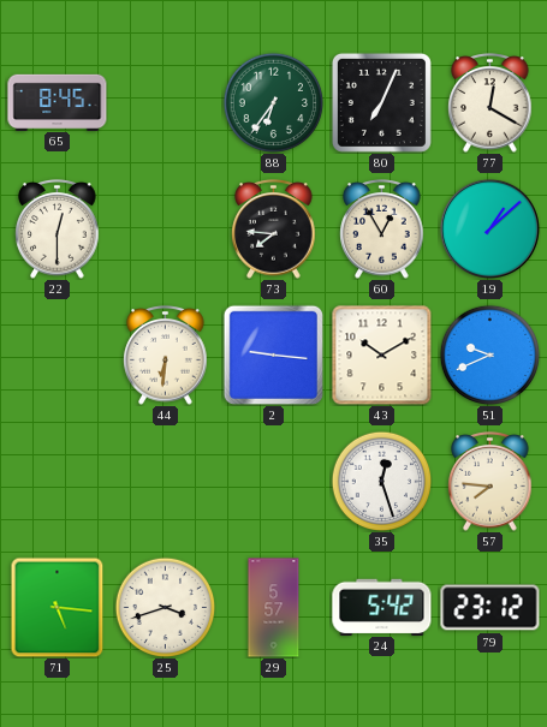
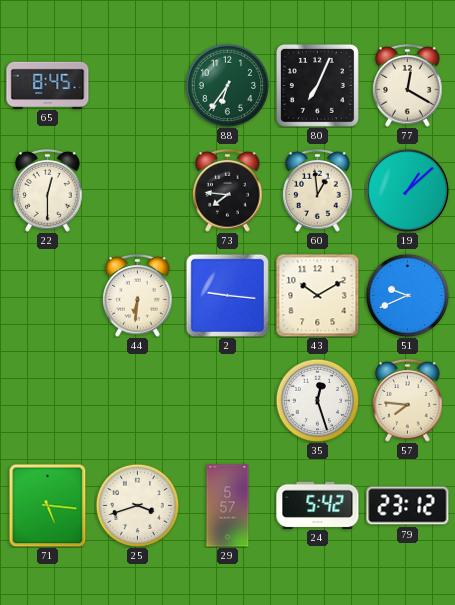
60: 12:55 -> 12:59 (318, 191)
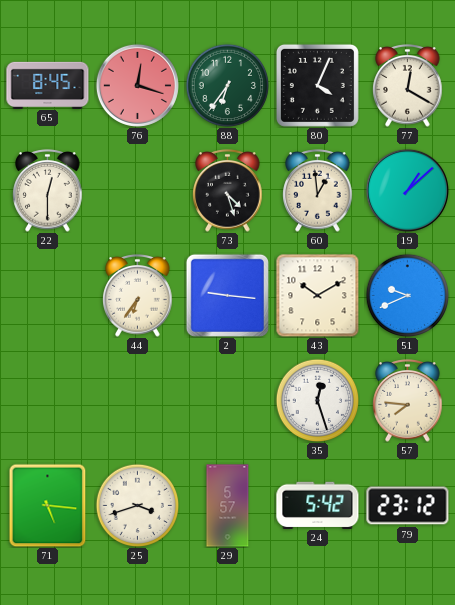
76: none -> 12:18 (137, 85)
80: 7:04 -> 4:04 (317, 85)
73: 7:46 -> 4:27 (228, 191)
44: 6:31 -> 6:36 (138, 296)
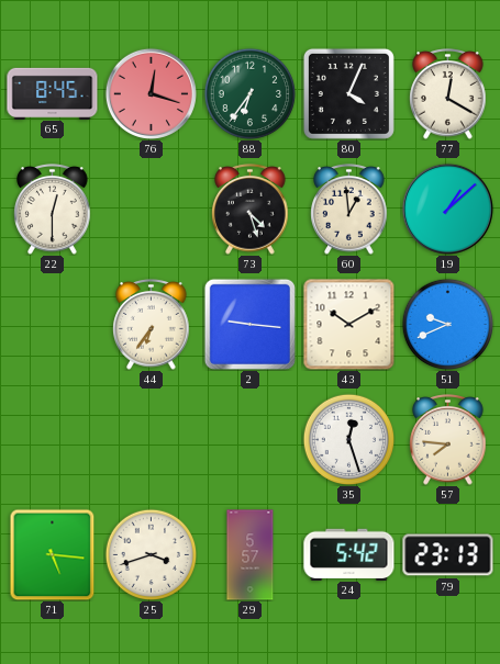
79: 23:12 -> 23:13 (448, 555)
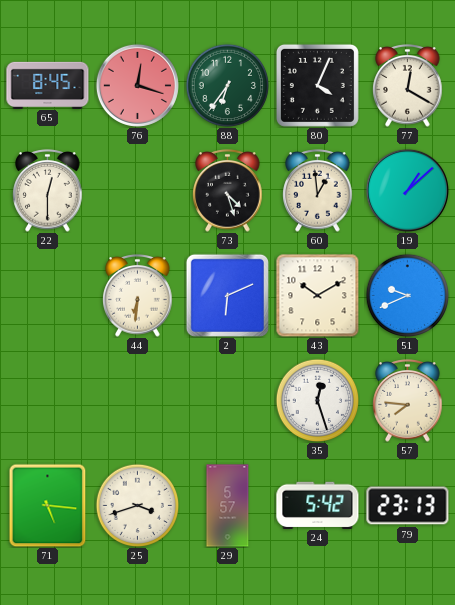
44: 6:36 -> 6:31 (138, 296)
2: 9:16 -> 6:11 (227, 295)
